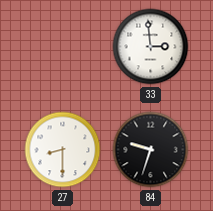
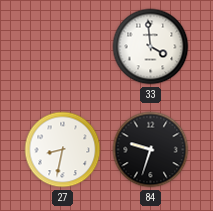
33: 2:59 -> 3:59 (151, 47)
27: 8:30 -> 8:32 (63, 150)
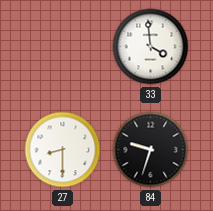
27: 8:32 -> 8:30 (63, 150)
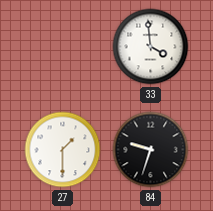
27: 8:30 -> 1:30 (63, 150)
